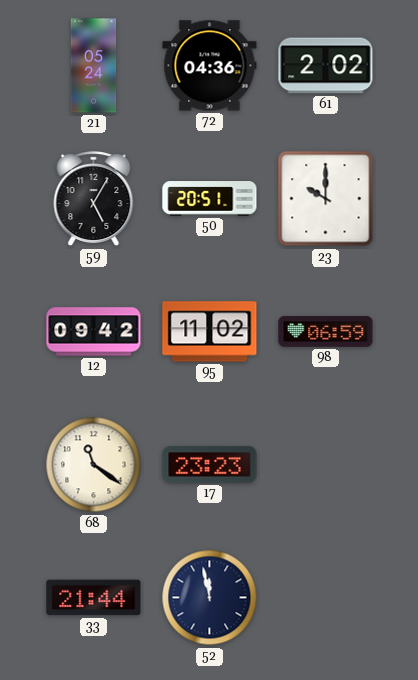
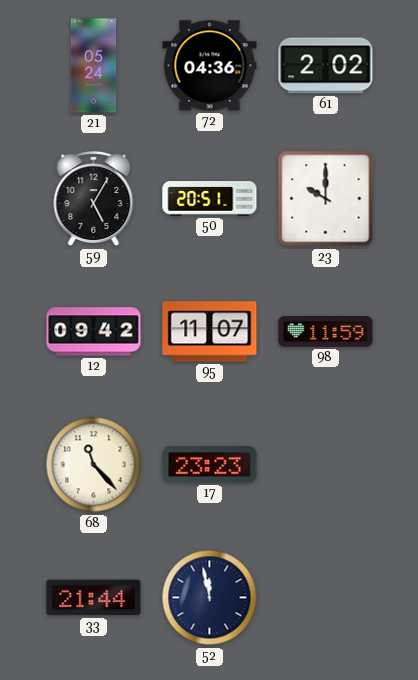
95: 11:02 -> 11:07 (210, 332)
98: 06:59 -> 11:59 (326, 332)
68: 11:21 -> 11:23 (94, 465)
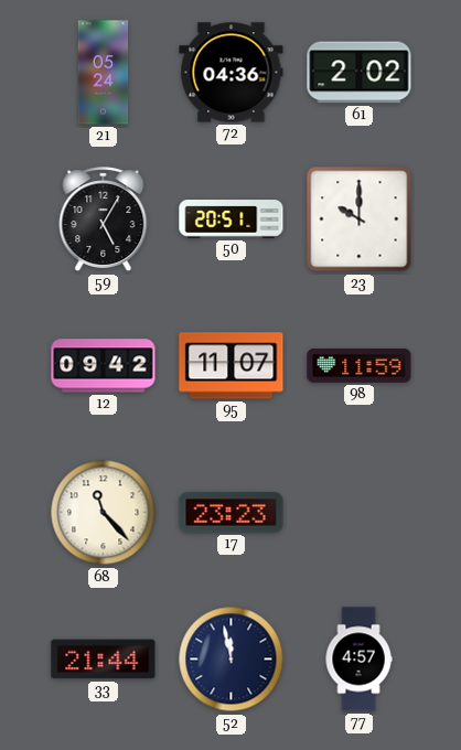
77: none -> 4:57 (358, 660)
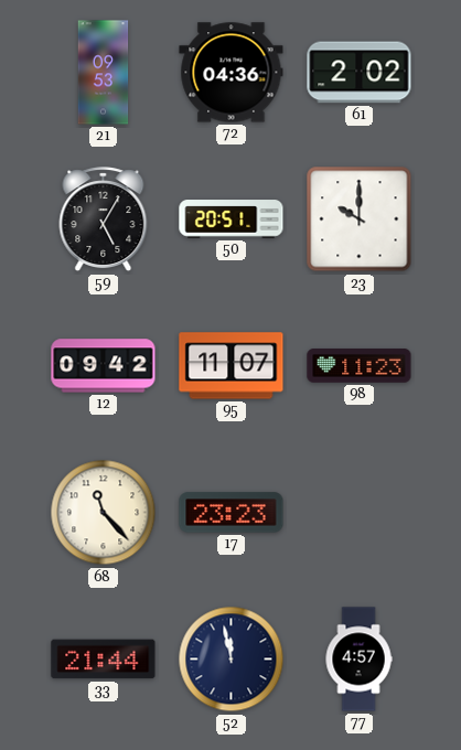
21: 05:24 -> 09:53 (104, 73)
98: 11:59 -> 11:23 (360, 366)
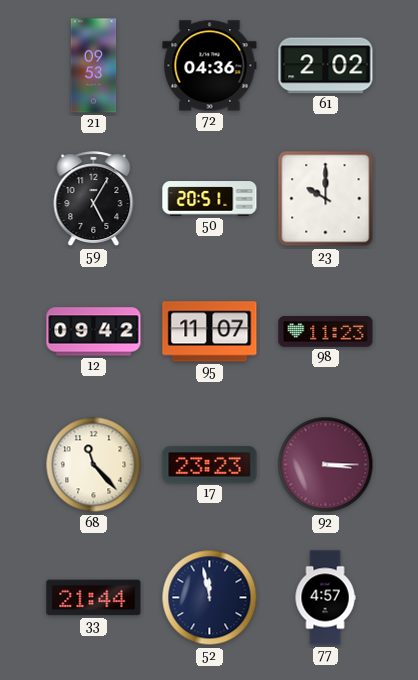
92: none -> 3:15 (326, 465)
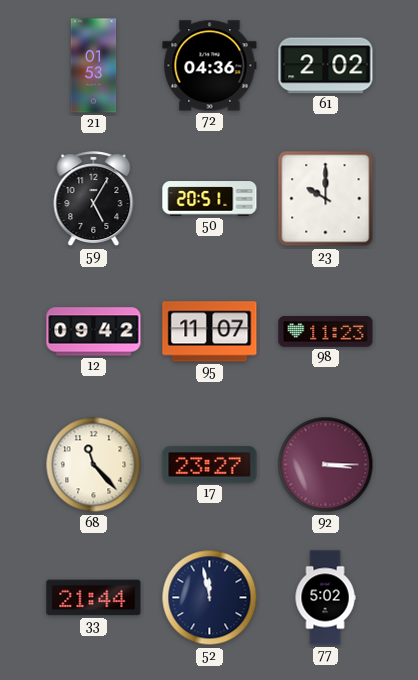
21: 09:53 -> 01:53 (94, 66)
17: 23:23 -> 23:27 (210, 465)
77: 4:57 -> 5:02 (325, 598)
